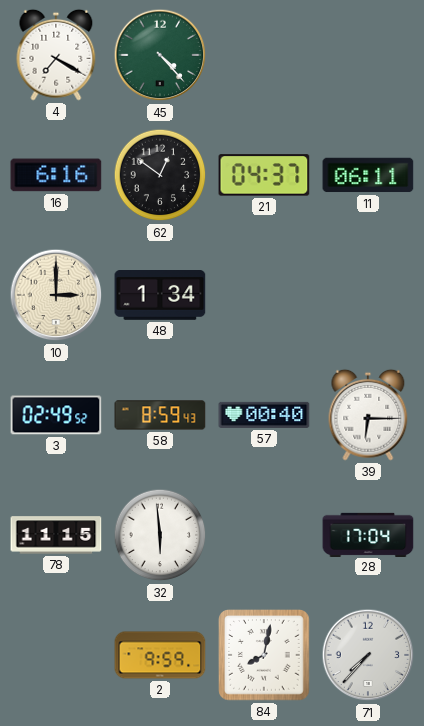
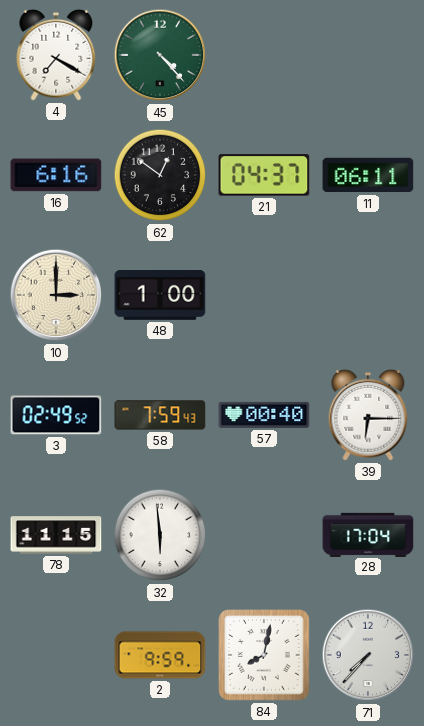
48: 1:34 -> 1:00 (160, 296)
58: 8:59 -> 7:59 (160, 415)
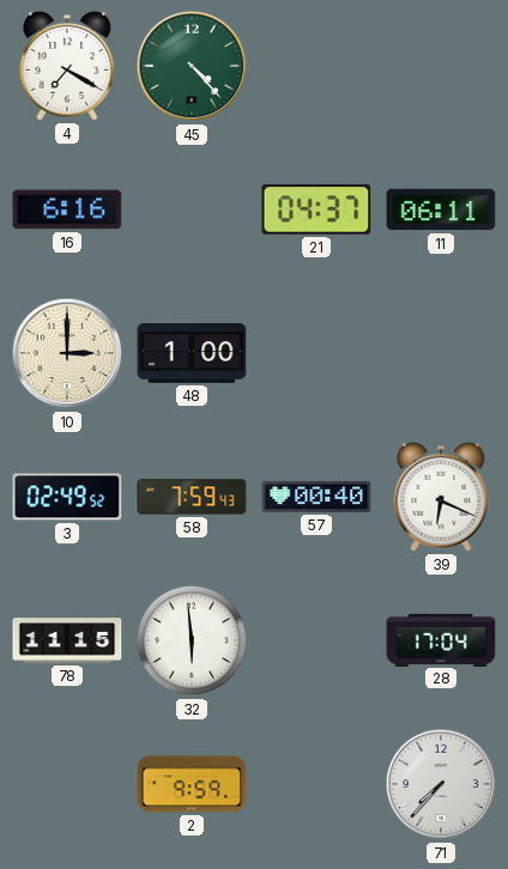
62: 12:51 -> none (160, 175)
39: 6:15 -> 6:19 (441, 497)
84: 8:02 -> none (264, 655)
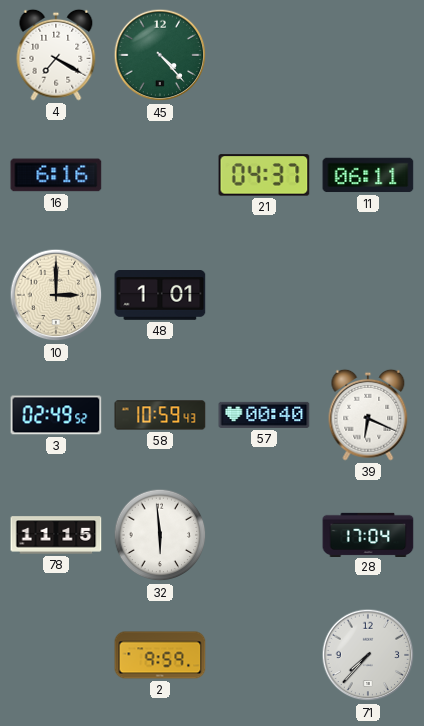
48: 1:00 -> 1:01 (160, 296)
58: 7:59 -> 10:59 (160, 415)
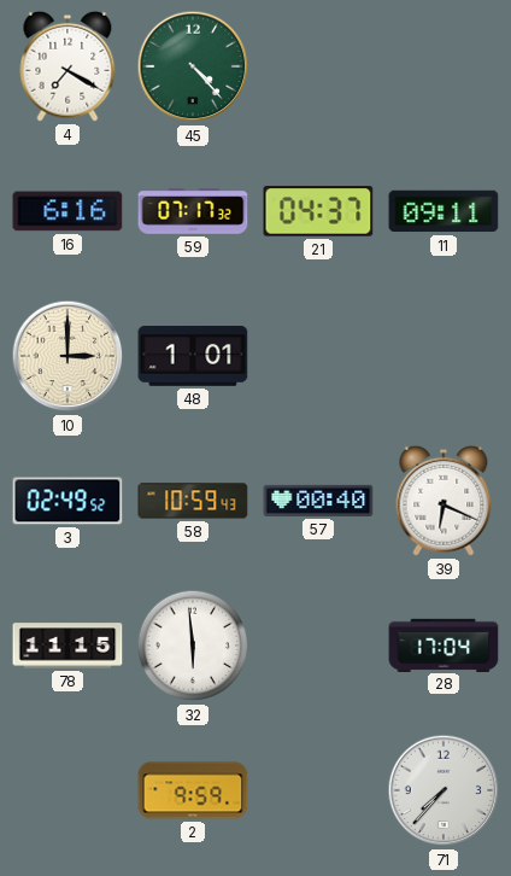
59: none -> 07:17 (193, 211)
11: 06:11 -> 09:11 (444, 211)
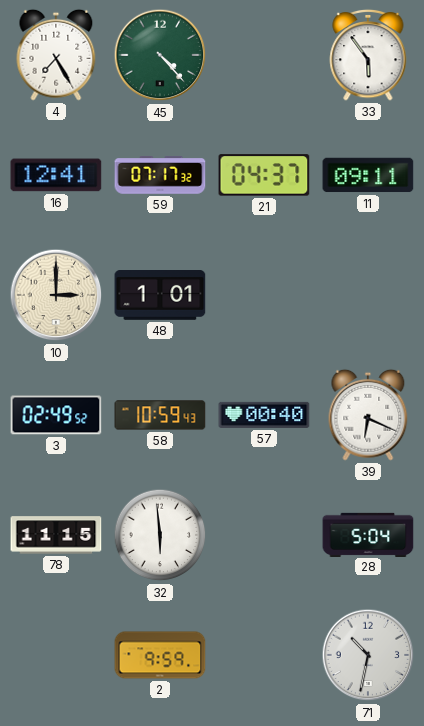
4: 7:20 -> 7:25 (56, 55)
33: none -> 5:54 (368, 55)
16: 6:16 -> 12:41 (56, 175)
28: 17:04 -> 5:04 (368, 534)
71: 7:37 -> 10:32 (368, 655)
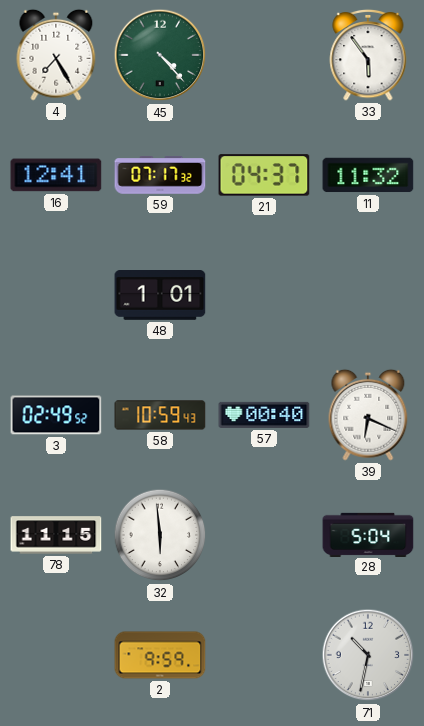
11: 09:11 -> 11:32 (368, 175)
10: 3:00 -> none (56, 295)
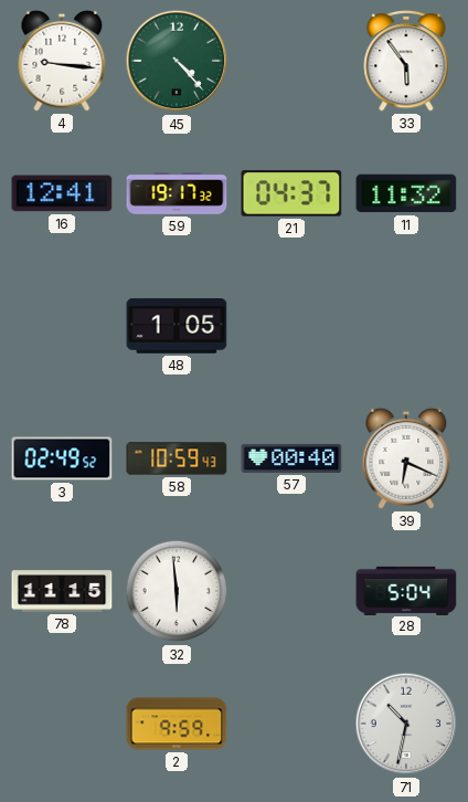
4: 7:25 -> 9:16 (62, 61)
59: 07:17 -> 19:17 (177, 193)
48: 1:01 -> 1:05 (177, 327)
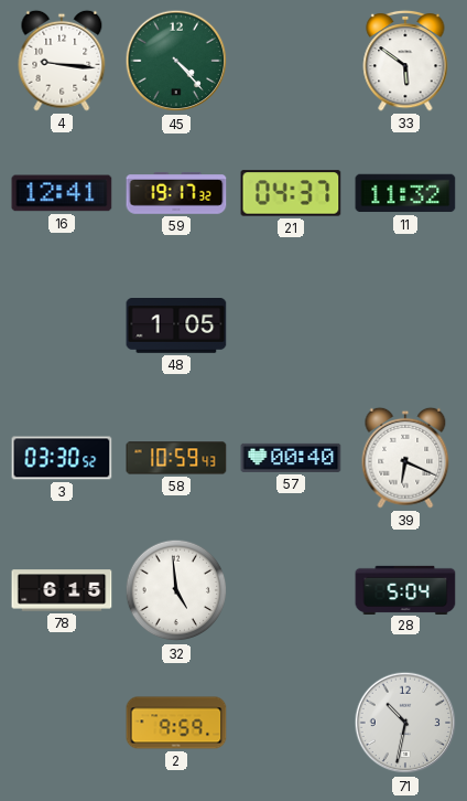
33: 5:54 -> 5:51 (405, 61)
3: 02:49 -> 03:30 (62, 458)
78: 11:15 -> 6:15 (62, 590)
32: 5:59 -> 4:59 (176, 590)
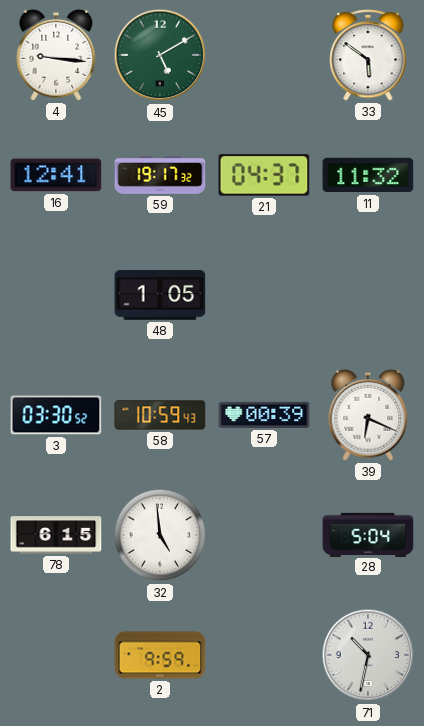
45: 4:23 -> 5:10 (160, 55)
57: 00:40 -> 00:39 (264, 415)
